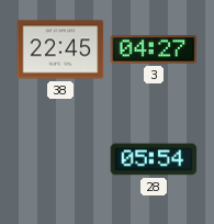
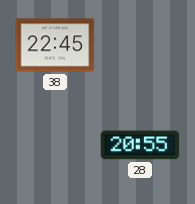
3: 04:27 -> none (154, 49)
28: 05:54 -> 20:55 (140, 145)
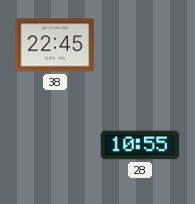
28: 20:55 -> 10:55 (140, 145)
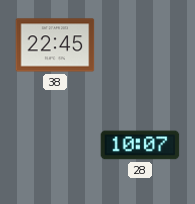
28: 10:55 -> 10:07 (140, 145)
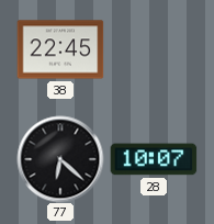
77: none -> 6:22 (60, 159)
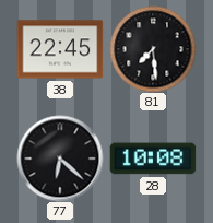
81: none -> 7:29 (153, 49)
28: 10:07 -> 10:08 (153, 159)
